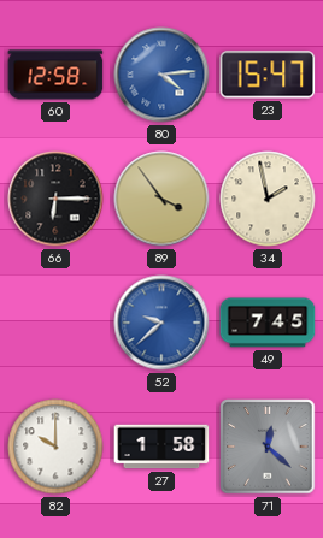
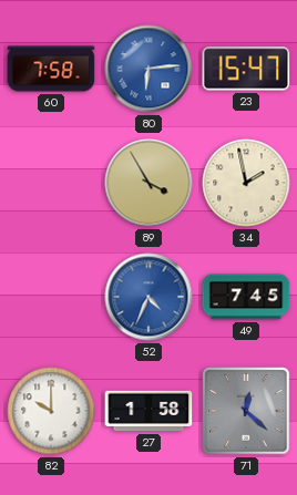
60: 12:58 -> 7:58 (51, 69)
80: 4:14 -> 6:14 (148, 69)
66: 6:15 -> none (55, 199)
89: 3:54 -> 3:55 (148, 183)
52: 9:38 -> 4:34 (148, 297)
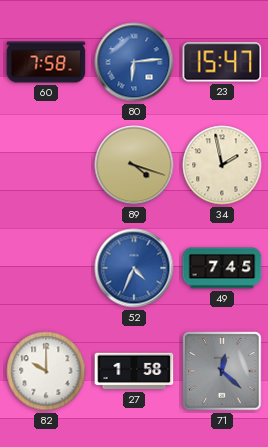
89: 3:55 -> 4:18 (134, 165)
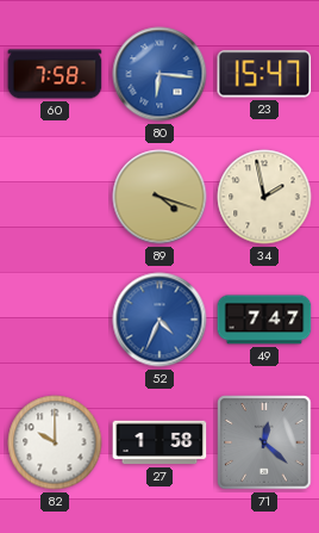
80: 6:14 -> 6:16 (159, 74)
49: 7:45 -> 7:47 (264, 320)
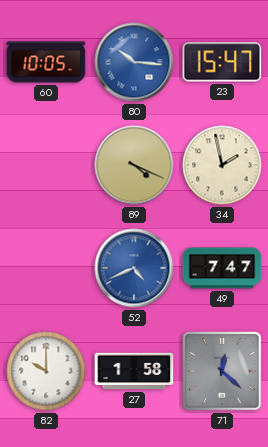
60: 7:58 -> 10:05 (46, 62)
80: 6:16 -> 10:16 (134, 62)
89: 4:18 -> 4:19 (134, 165)
52: 4:34 -> 4:41 (134, 268)
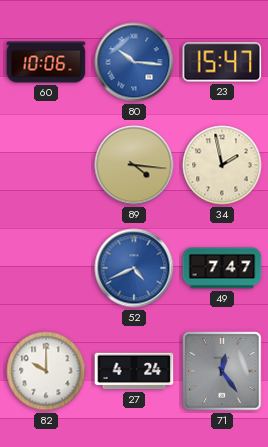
60: 10:05 -> 10:06 (46, 62)
89: 4:19 -> 4:16 (134, 165)
27: 1:58 -> 4:24 (134, 371)
71: 12:22 -> 12:24 (222, 371)
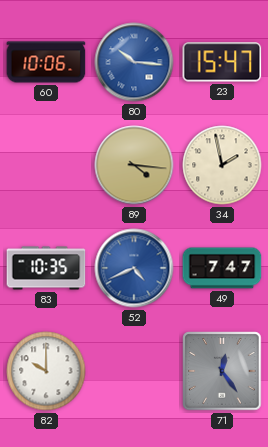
83: none -> 10:35 (46, 268)
27: 4:24 -> none (134, 371)
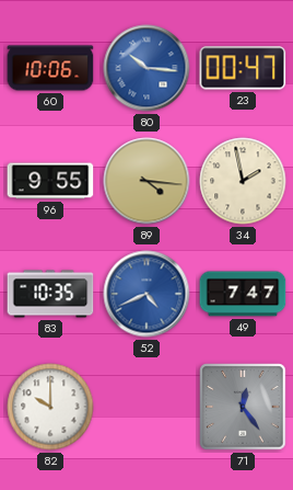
23: 15:47 -> 00:47 (243, 68)
96: none -> 9:55 (50, 181)
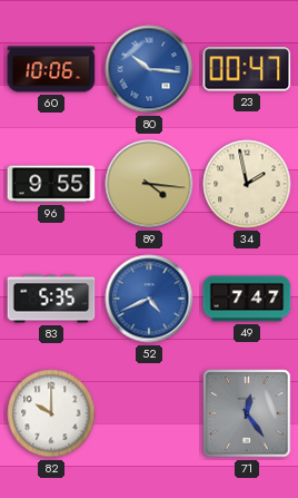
83: 10:35 -> 5:35 (51, 299)
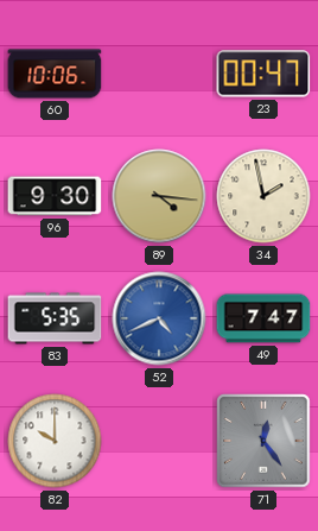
80: 10:16 -> none (149, 69)
96: 9:55 -> 9:30 (55, 196)
